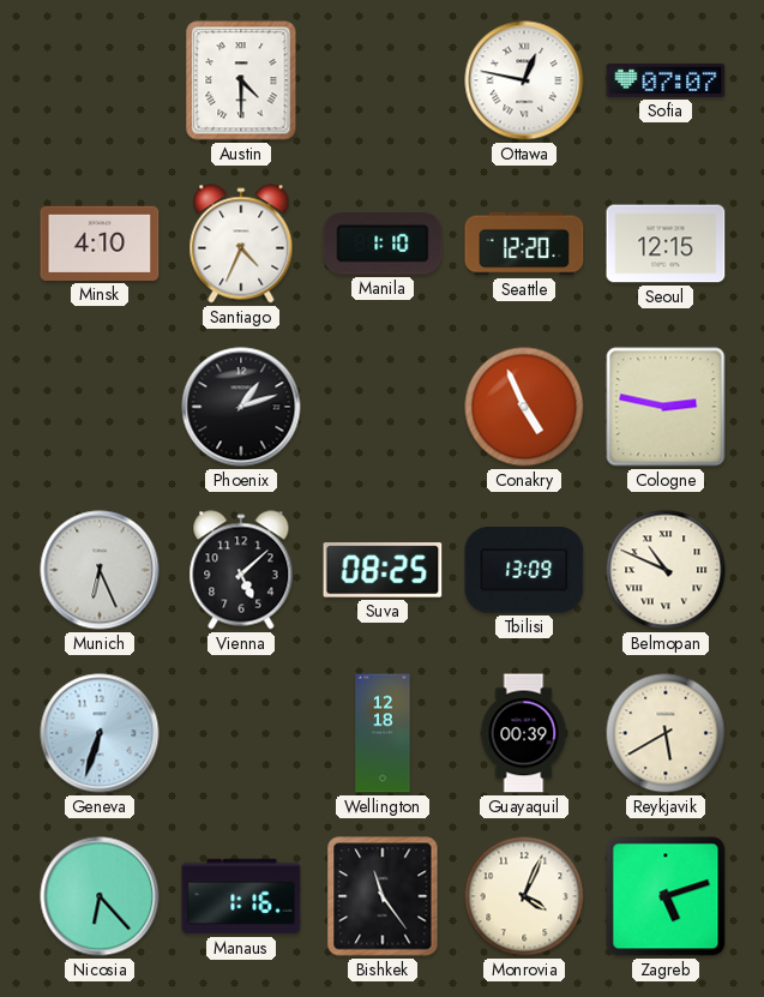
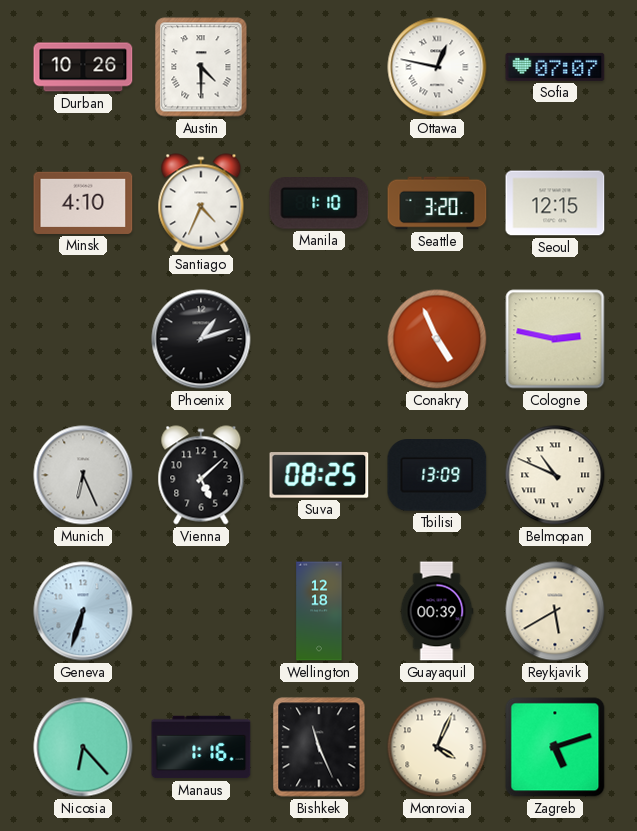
Durban: none -> 10:26 (83, 67)
Seattle: 12:20 -> 3:20 (437, 203)
Bishkek: 11:24 -> 11:26 (319, 747)
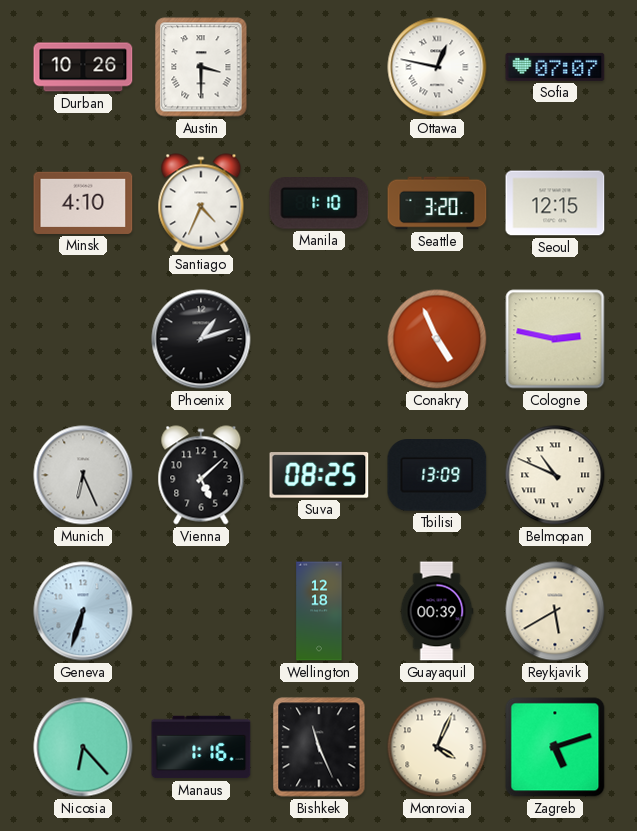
Austin: 4:30 -> 3:30 (201, 67)
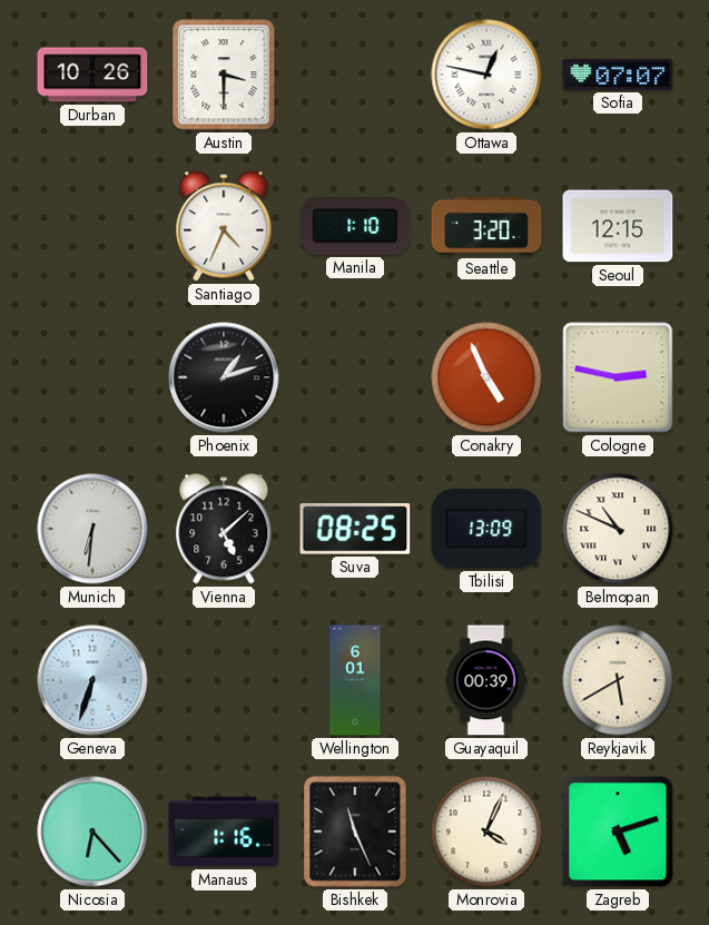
Minsk: 4:10 -> none (83, 203)
Munich: 6:26 -> 6:31 (92, 529)
Wellington: 12:18 -> 6:01 (355, 680)
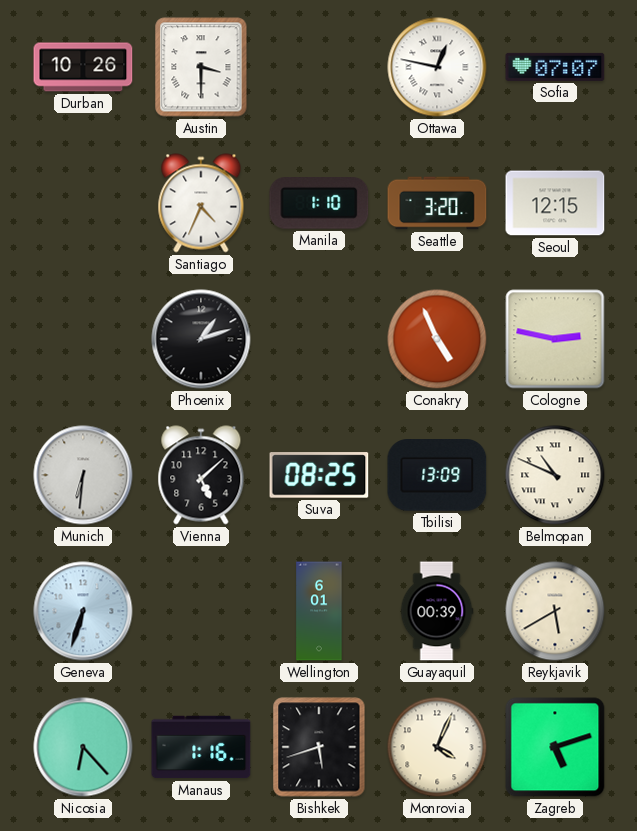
Bishkek: 11:26 -> 5:42 (319, 747)
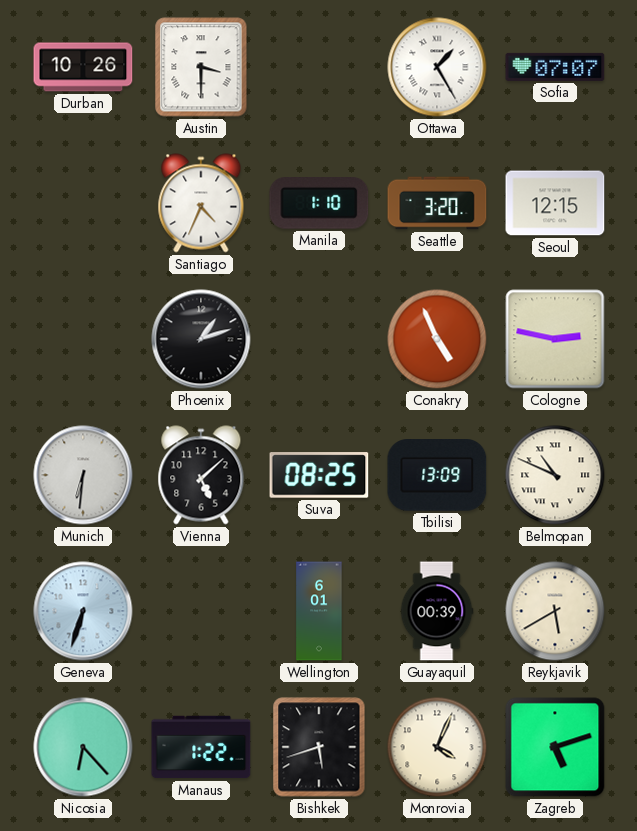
Ottawa: 12:47 -> 1:25 (437, 67)
Manaus: 1:16 -> 1:22 (201, 747)
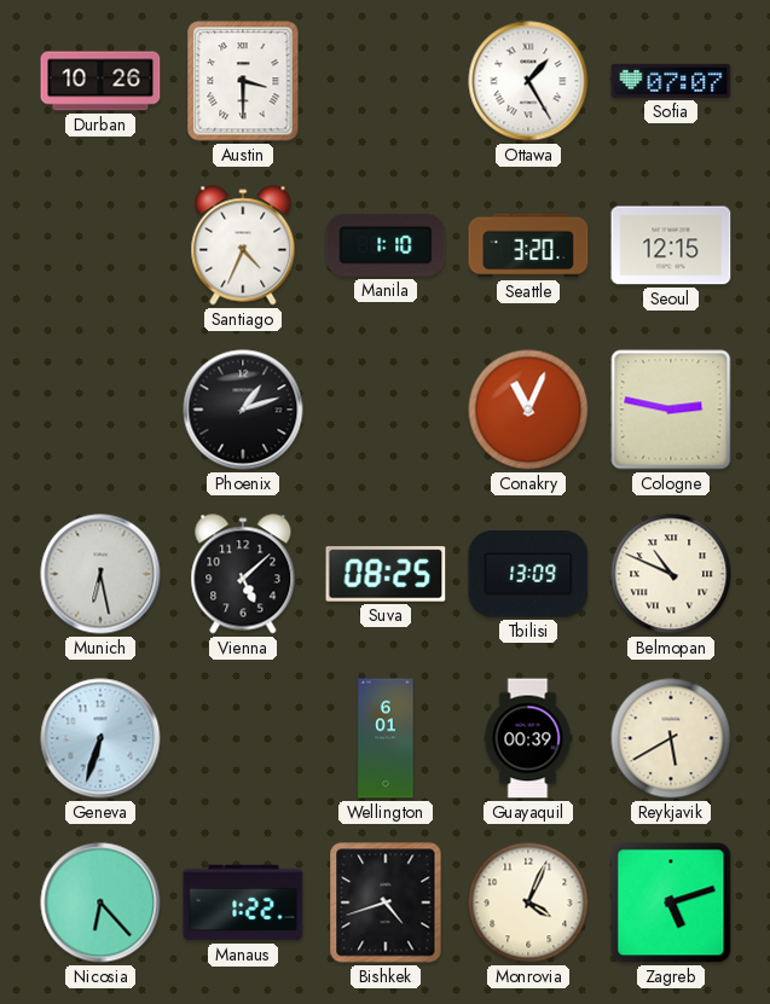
Conakry: 4:56 -> 11:04 (528, 410)
Munich: 6:31 -> 6:28 (100, 574)
Bishkek: 5:42 -> 4:42 (386, 903)
